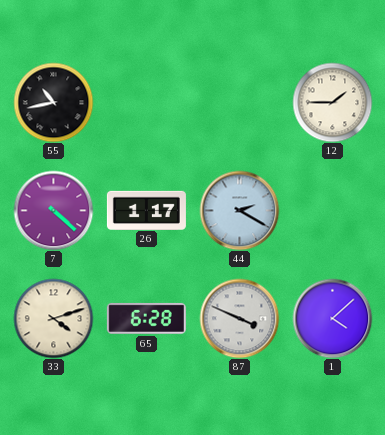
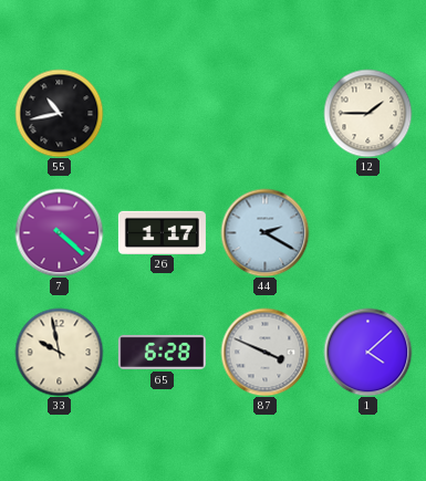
33: 4:12 -> 9:58 (59, 352)
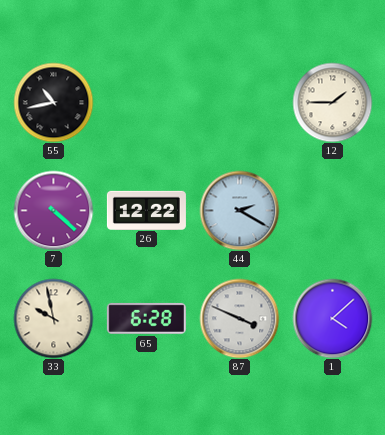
26: 1:17 -> 12:22 (146, 210)
